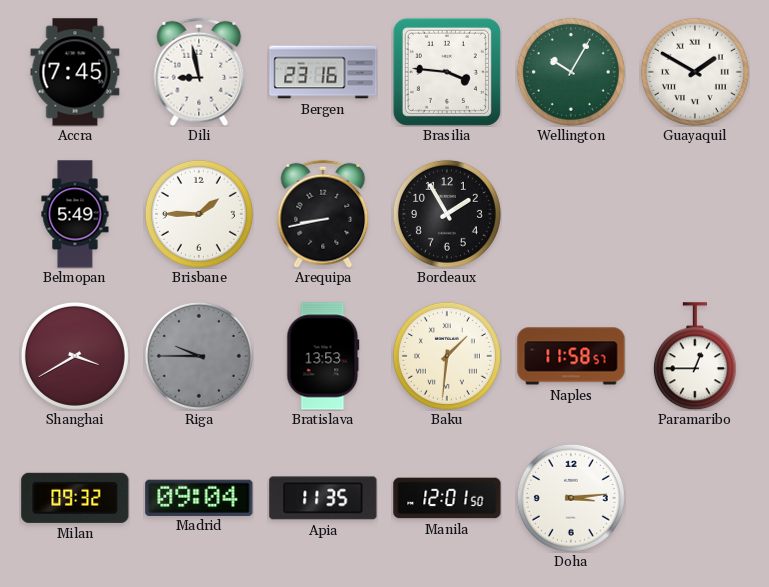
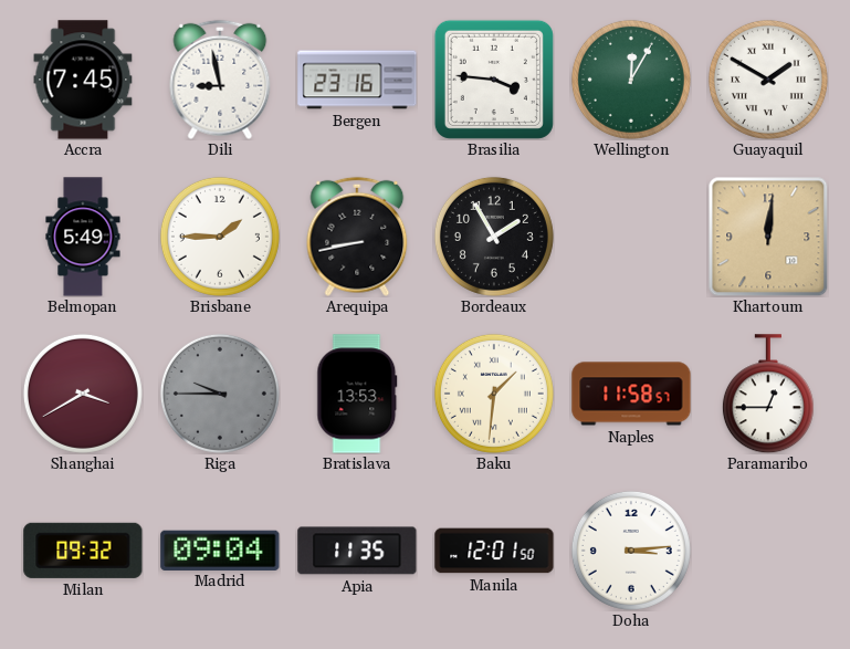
Wellington: 10:05 -> 12:05 (631, 80)
Khartoum: none -> 12:01 (768, 237)
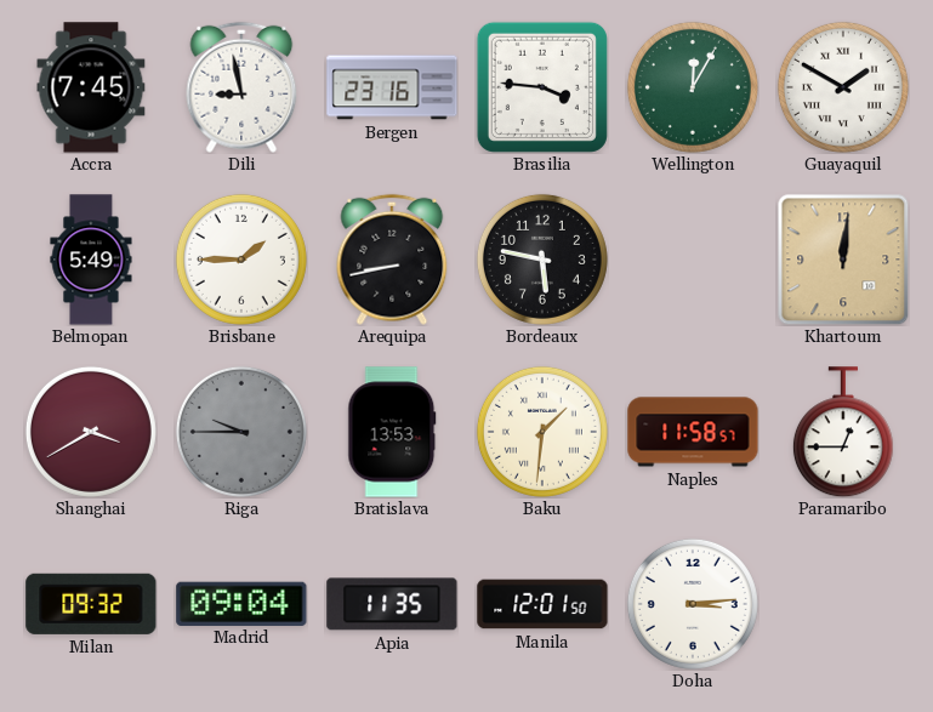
Bordeaux: 1:55 -> 5:47 (542, 260)
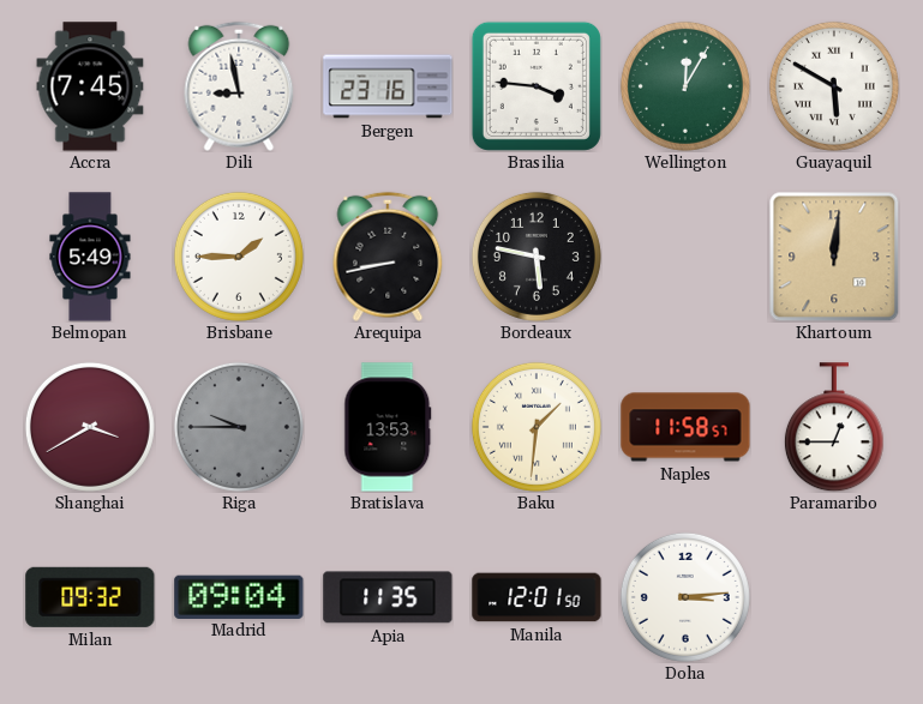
Guayaquil: 1:50 -> 5:50 (834, 86)
